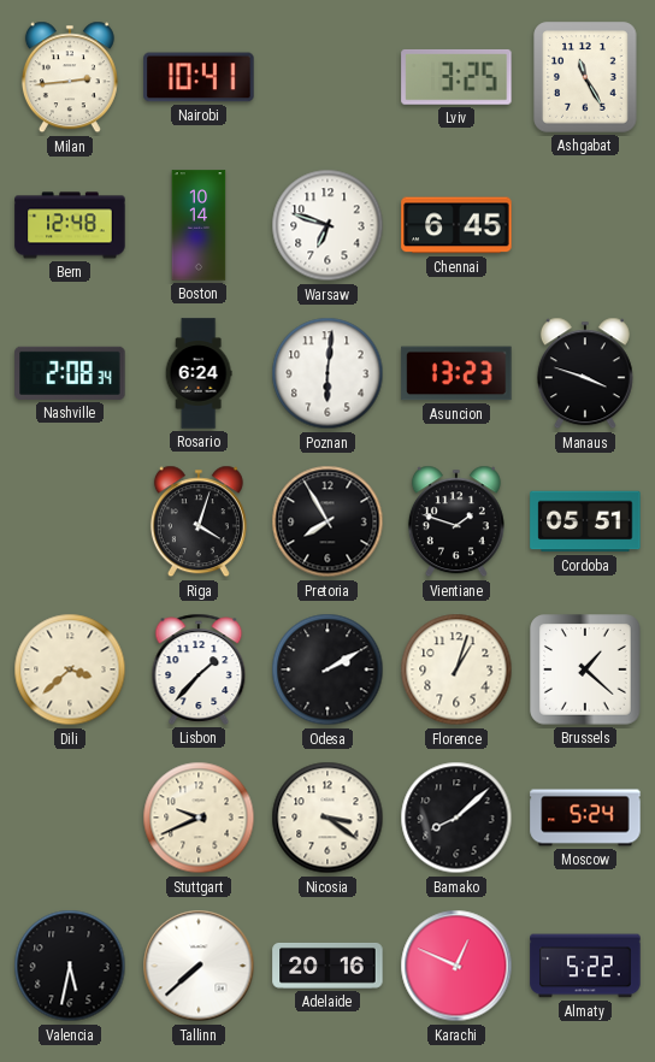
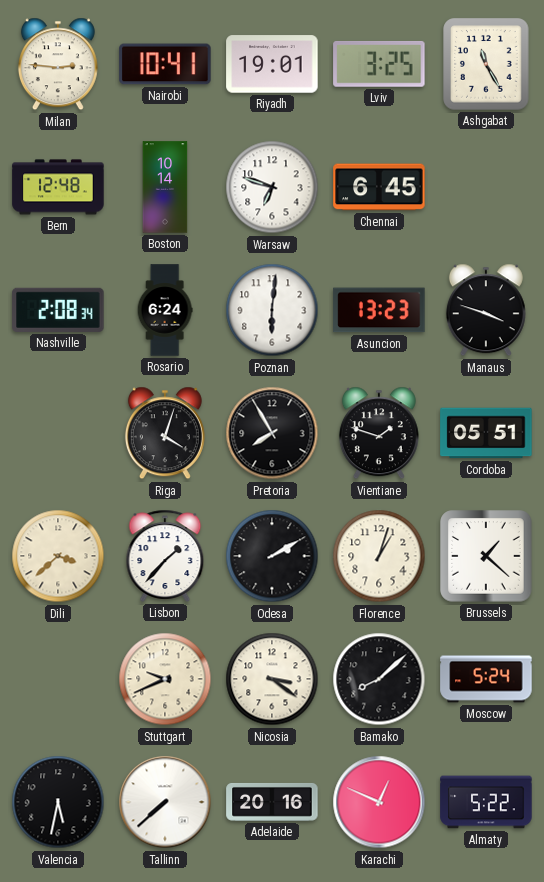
Milan: 2:44 -> 2:46 (58, 64)
Riyadh: none -> 19:01 (272, 64)
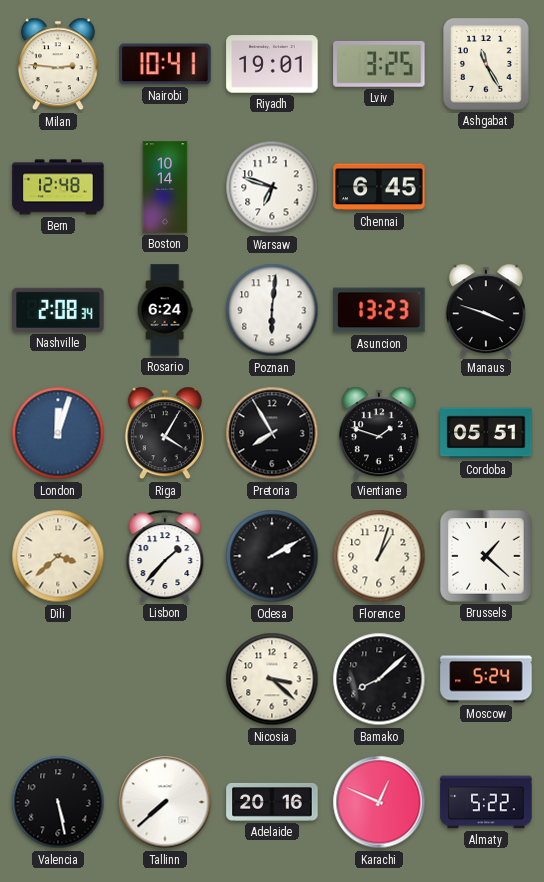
London: none -> 12:03 (58, 433)
Riga: 4:03 -> 4:05 (165, 433)
Stuttgart: 9:41 -> none (165, 679)
Nicosia: 3:21 -> 3:22 (272, 679)
Valencia: 5:32 -> 5:28 (58, 802)
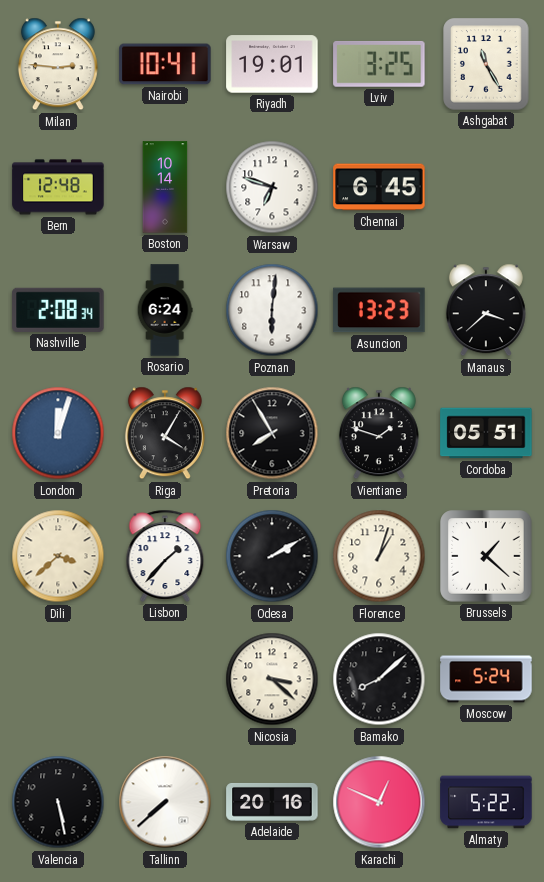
Manaus: 3:48 -> 3:38 (486, 310)
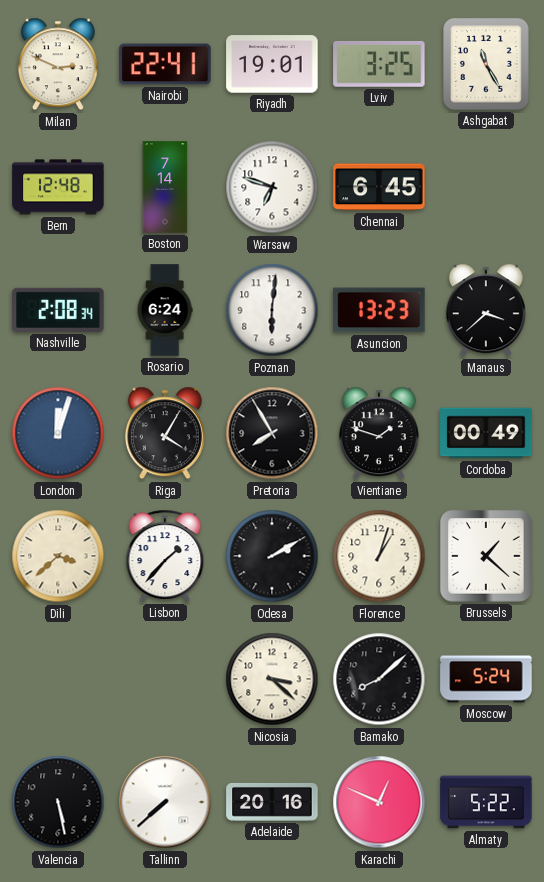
Milan: 2:46 -> 2:49 (58, 64)
Nairobi: 10:41 -> 22:41 (165, 64)
Boston: 10:14 -> 7:14 (165, 187)
Cordoba: 05:51 -> 00:49 (486, 433)
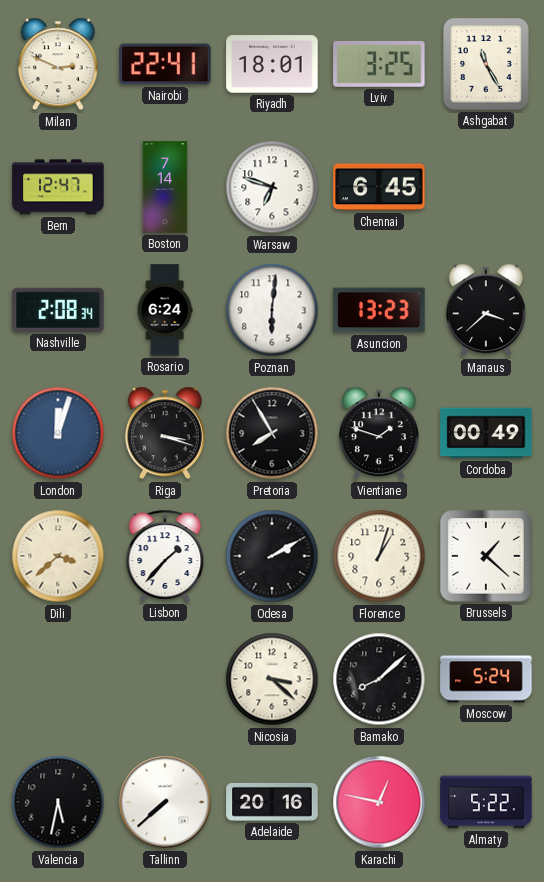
Riyadh: 19:01 -> 18:01 (272, 64)
Bern: 12:48 -> 12:47 (58, 187)
Riga: 4:05 -> 3:18 (165, 433)
Valencia: 5:28 -> 5:32 (58, 802)
Karachi: 12:49 -> 12:47 (379, 802)
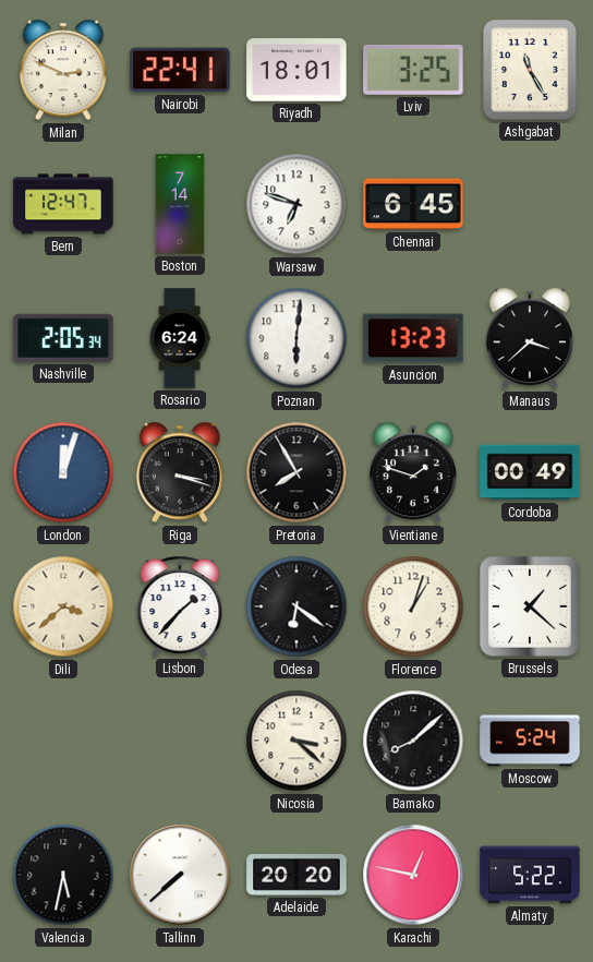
Nashville: 2:08 -> 2:05 (63, 338)
Odesa: 2:10 -> 6:21 (296, 606)
Adelaide: 20:16 -> 20:20 (296, 875)
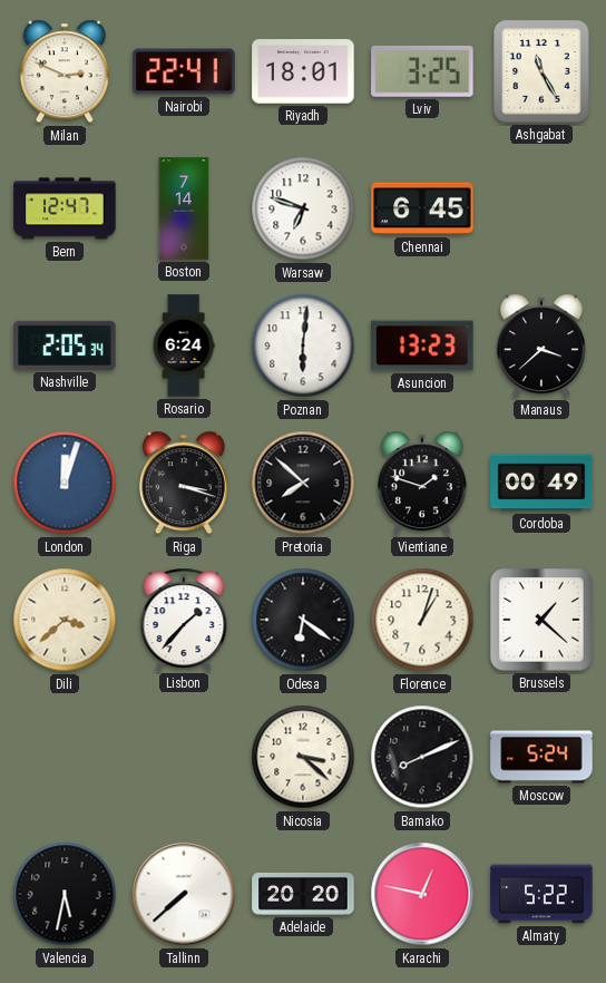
Pretoria: 7:55 -> 7:52 (303, 483)
Bamako: 8:08 -> 8:11 (422, 757)
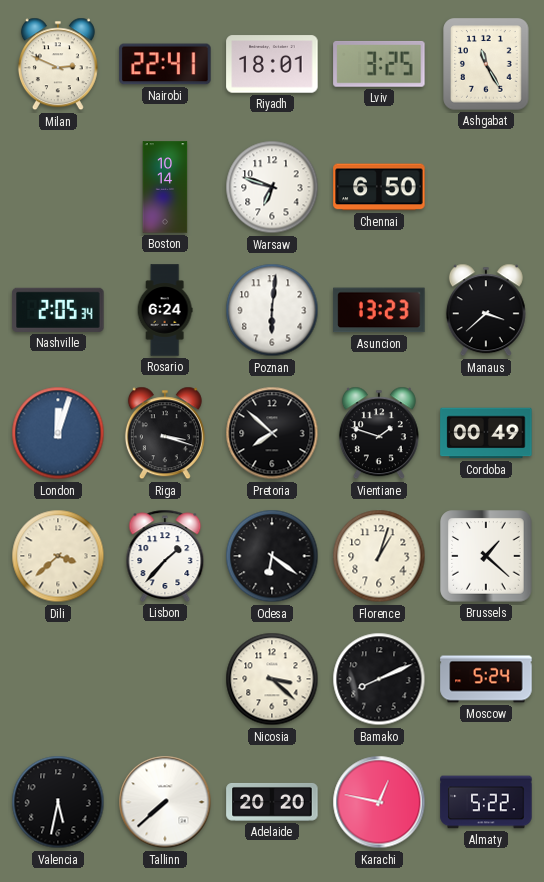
Bern: 12:47 -> none (65, 208)
Boston: 7:14 -> 10:14 (165, 187)
Chennai: 6:45 -> 6:50 (379, 187)
